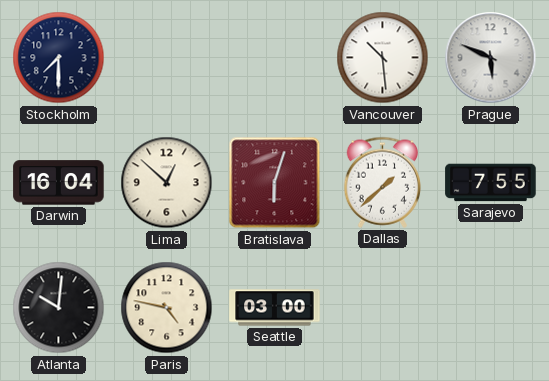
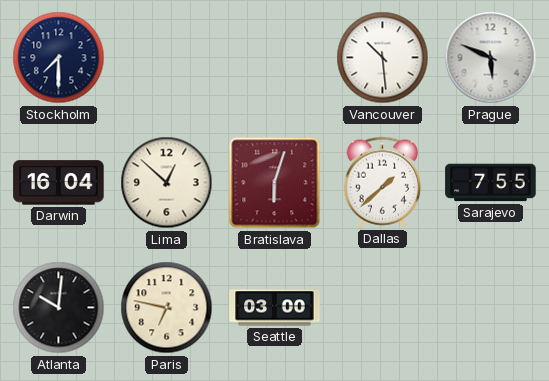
Paris: 4:47 -> 6:47 (167, 308)
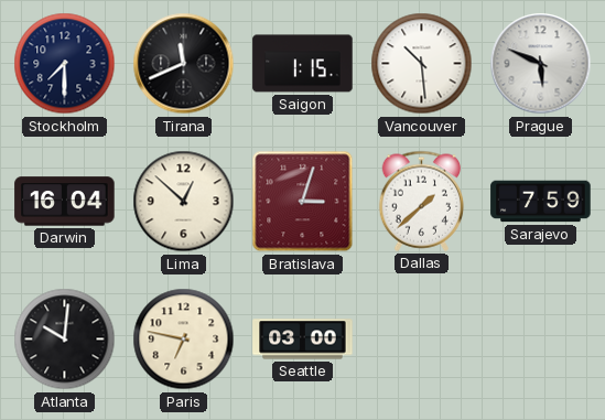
Tirana: none -> 11:41 (184, 64)
Saigon: none -> 1:15 (303, 64)
Bratislava: 6:03 -> 3:03 (303, 202)
Sarajevo: 7:55 -> 7:59 (541, 202)
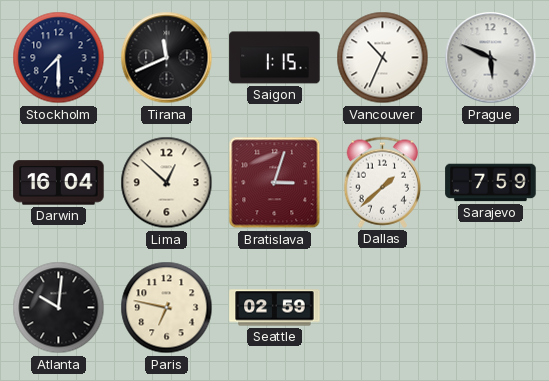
Vancouver: 10:29 -> 10:34 (383, 58)
Seattle: 03:00 -> 02:59 (275, 308)
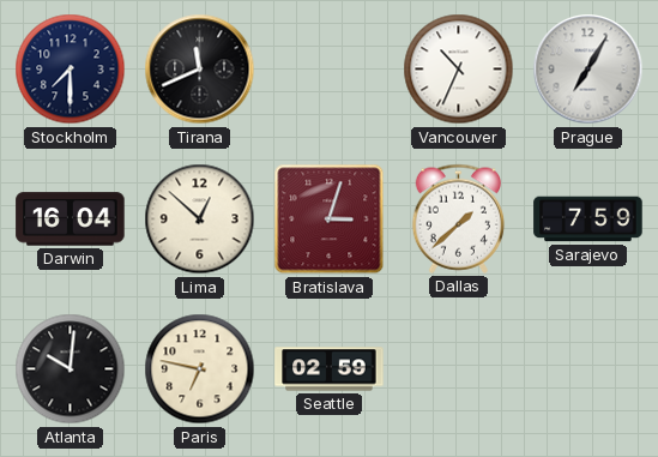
Saigon: 1:15 -> none (275, 58)
Prague: 5:49 -> 7:05 (588, 70)
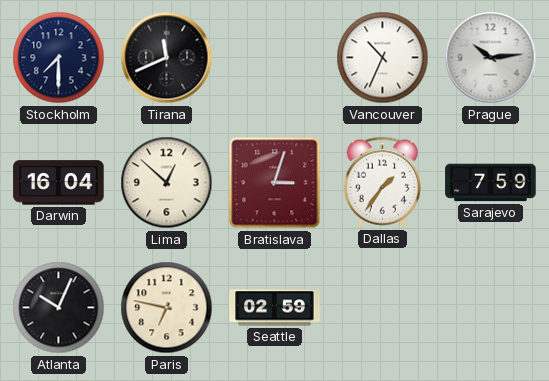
Prague: 7:05 -> 10:14 (491, 58)
Dallas: 1:38 -> 1:36 (383, 182)
Atlanta: 10:01 -> 10:04 (59, 308)
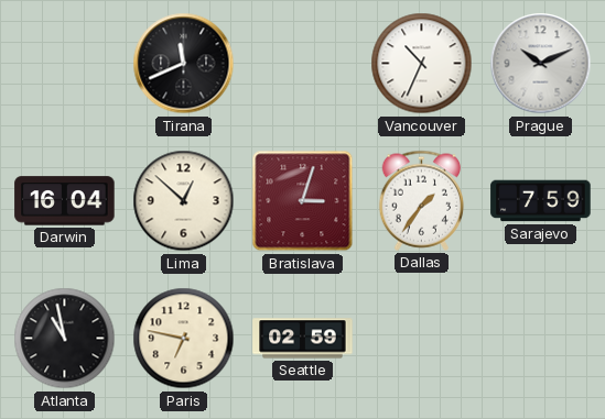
Stockholm: 7:30 -> none (59, 58)
Prague: 10:14 -> 10:11 (541, 64)
Atlanta: 10:04 -> 10:58 (65, 339)
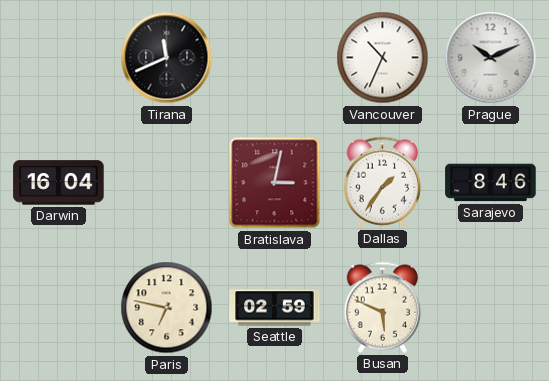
Lima: 12:52 -> none (184, 201)
Bratislava: 3:03 -> 3:02 (275, 183)
Sarajevo: 7:59 -> 8:46 (491, 183)
Atlanta: 10:58 -> none (65, 339)
Busan: none -> 5:49 (383, 307)
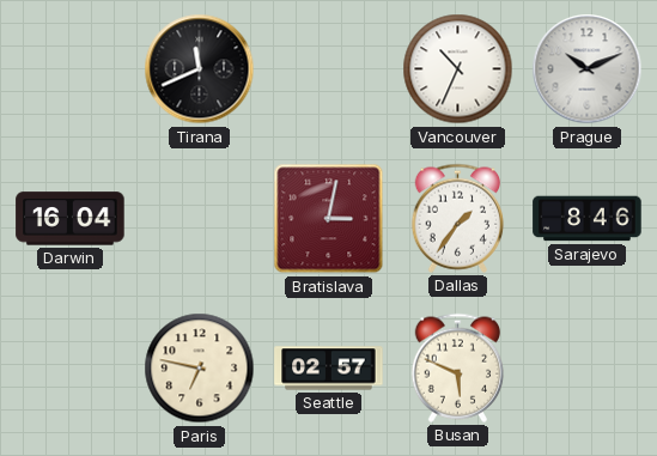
Seattle: 02:59 -> 02:57 (329, 369)
